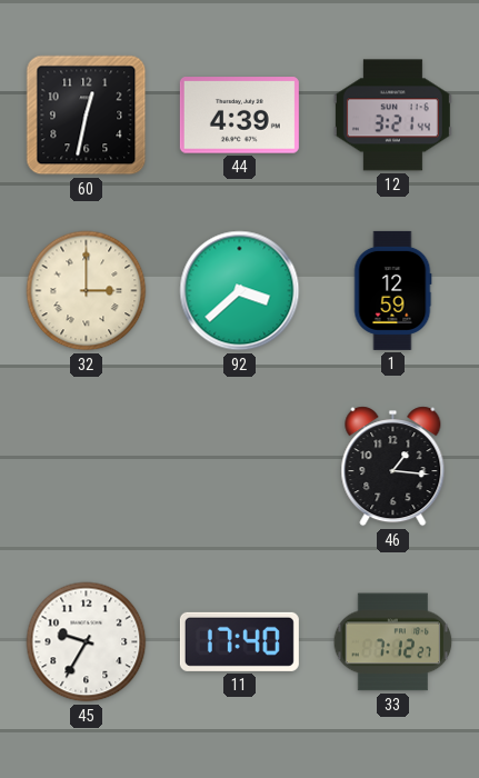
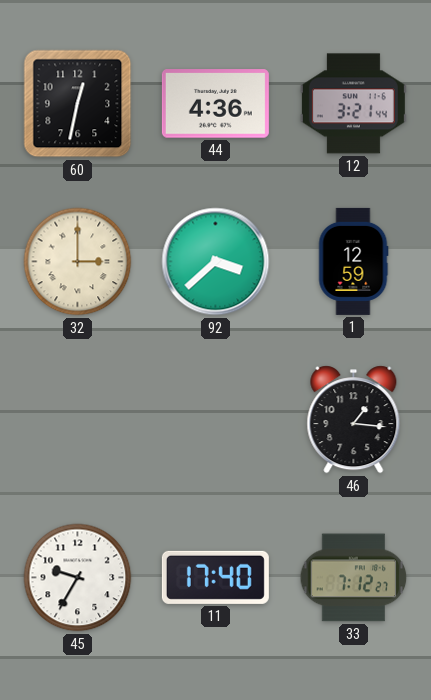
44: 4:39 -> 4:36 (215, 104)
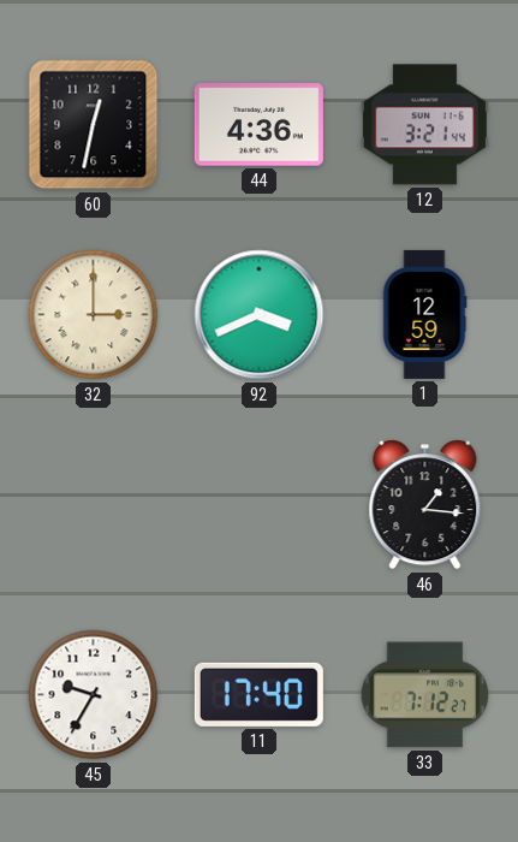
92: 3:38 -> 3:41 (260, 315)
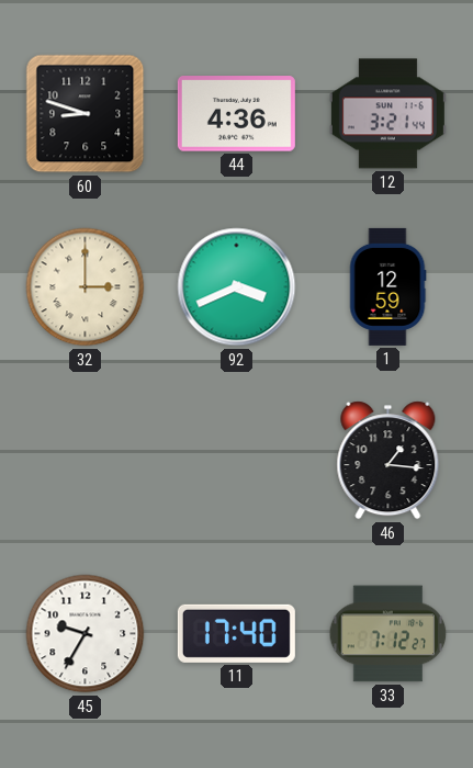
60: 12:32 -> 8:48 (86, 114)
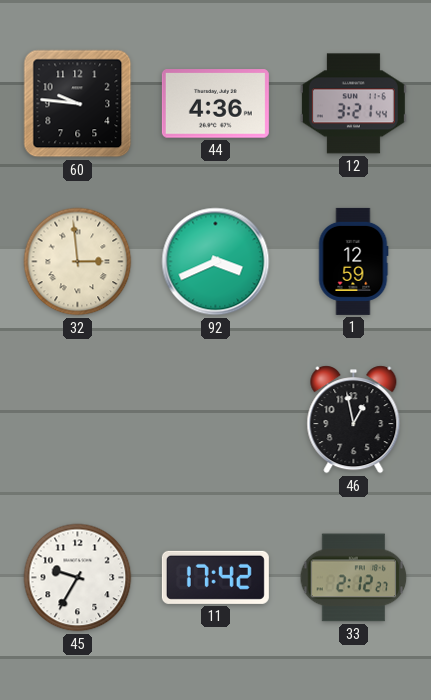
60: 8:48 -> 9:46 (78, 104)
32: 3:00 -> 2:59 (78, 262)
46: 1:16 -> 12:58 (354, 420)
11: 17:40 -> 17:42 (215, 577)
33: 7:12 -> 2:12 (354, 578)
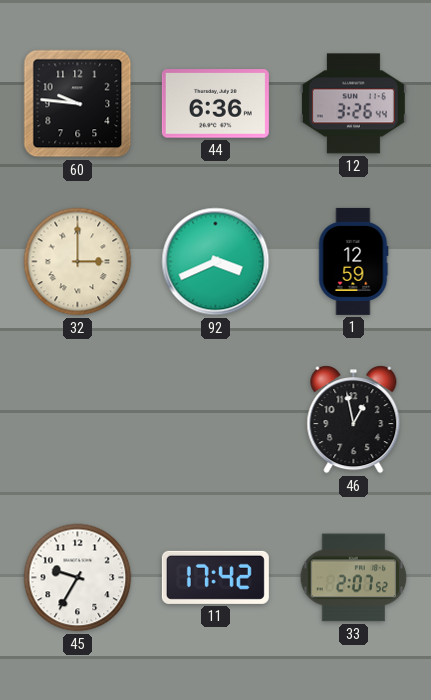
44: 4:36 -> 6:36 (215, 104)
12: 3:21 -> 3:26 (353, 104)
32: 2:59 -> 3:00 (78, 262)
33: 2:12 -> 2:07 (354, 578)
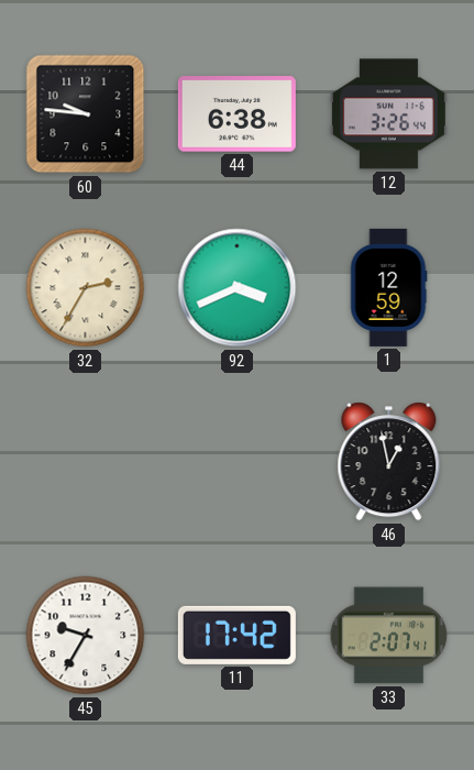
44: 6:36 -> 6:38 (236, 114)
32: 3:00 -> 2:35 (86, 288)
33: 2:07:52 -> 2:07:41 (389, 636)
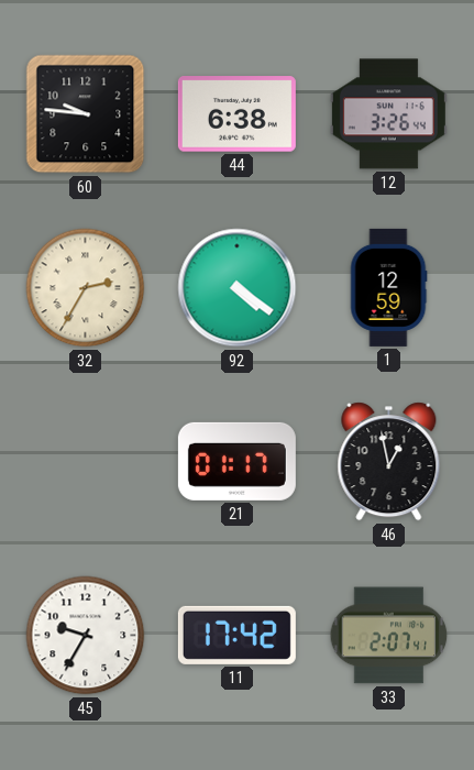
92: 3:41 -> 4:21 (238, 288)
21: none -> 01:17 (236, 461)
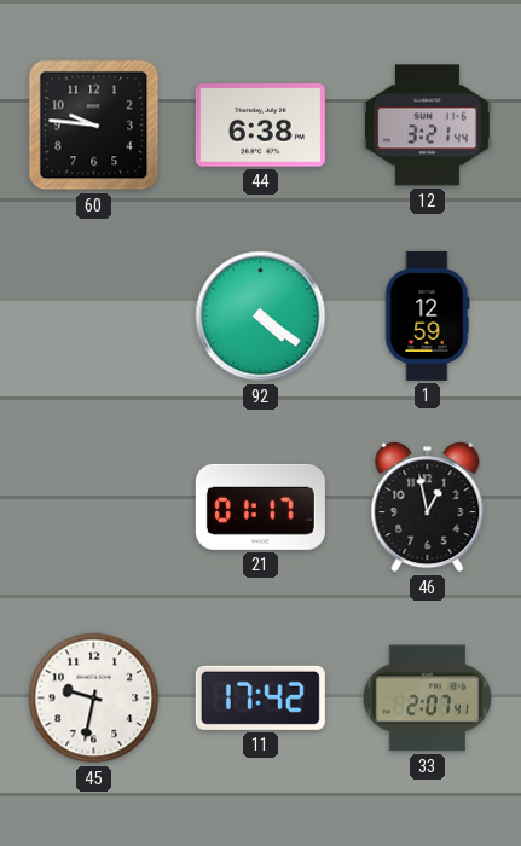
12: 3:26 -> 3:21 (427, 126)
32: 2:35 -> none (86, 288)
45: 9:35 -> 9:32 (94, 699)
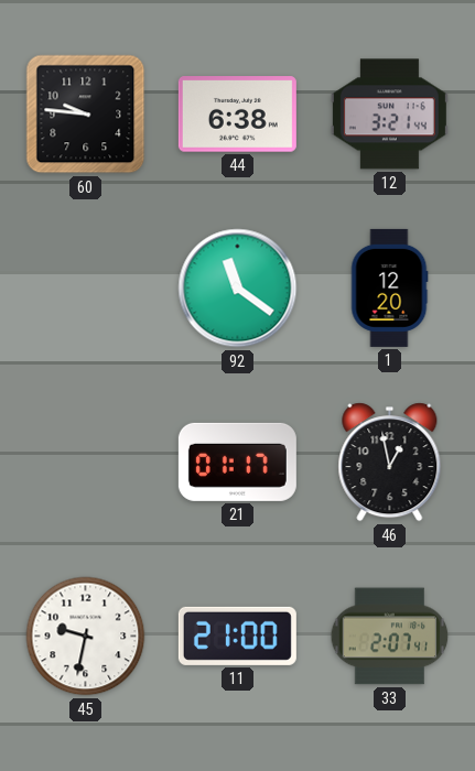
92: 4:21 -> 11:21 (238, 289)
1: 12:59 -> 12:20 (389, 287)
11: 17:42 -> 21:00 (237, 636)
